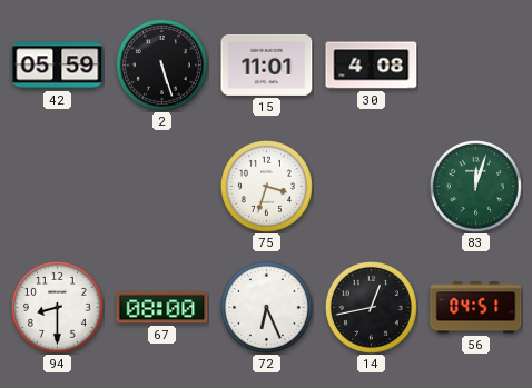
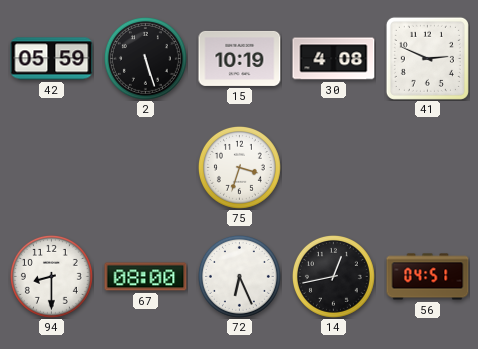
15: 11:01 -> 10:19 (240, 58)
41: none -> 2:49 (427, 58)
83: 12:03 -> none (475, 186)
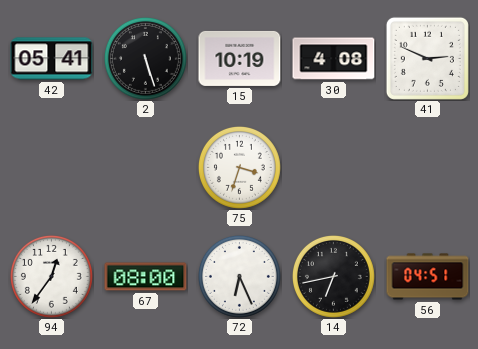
42: 05:59 -> 05:41 (52, 59)
94: 8:30 -> 12:36 (51, 276)
14: 12:43 -> 6:43 (333, 276)
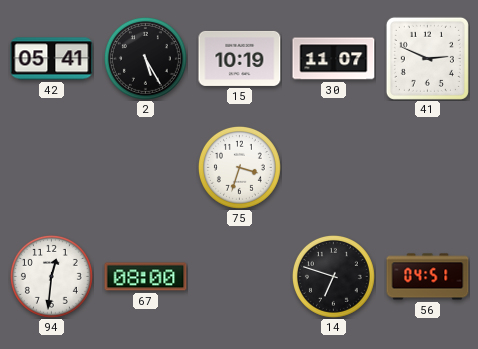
2: 5:27 -> 5:25 (145, 58)
30: 4:08 -> 11:07 (334, 59)
94: 12:36 -> 12:31 (51, 276)
72: 6:26 -> none (239, 276)
14: 6:43 -> 6:48 (333, 276)
